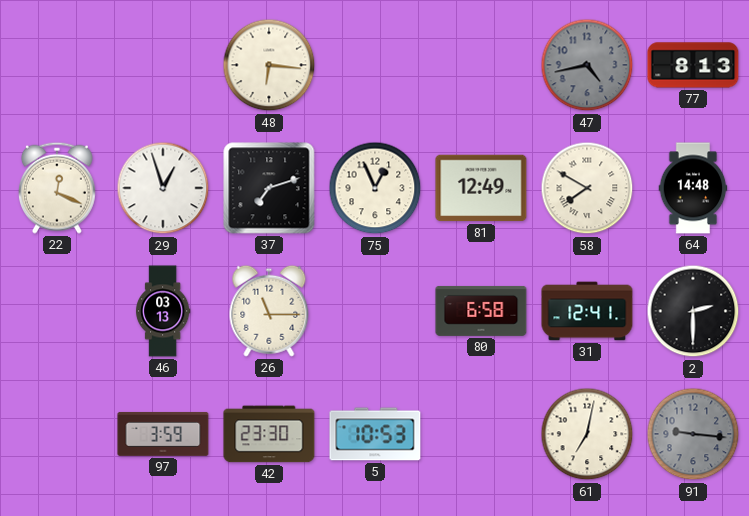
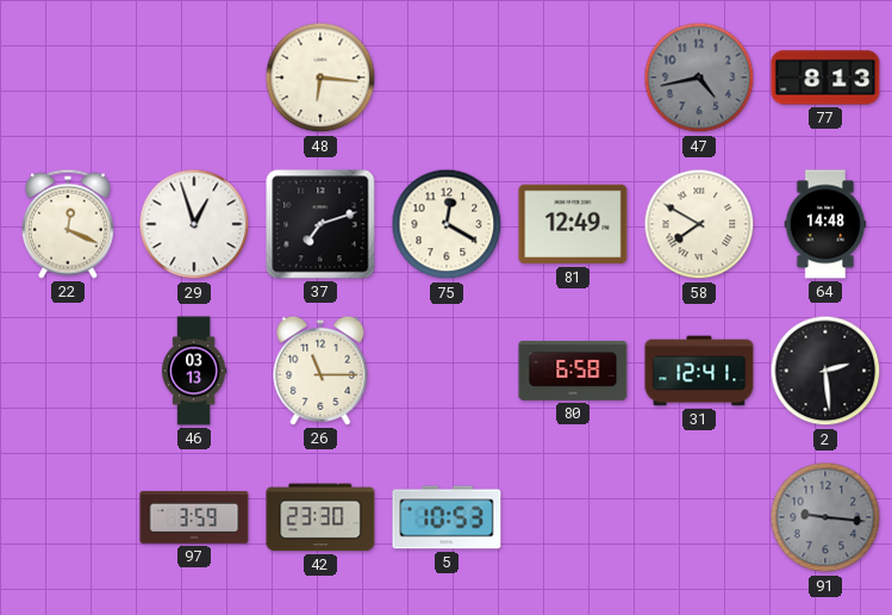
75: 12:56 -> 12:20 (447, 224)
2: 2:30 -> 2:29 (825, 371)
61: 7:02 -> none (587, 434)
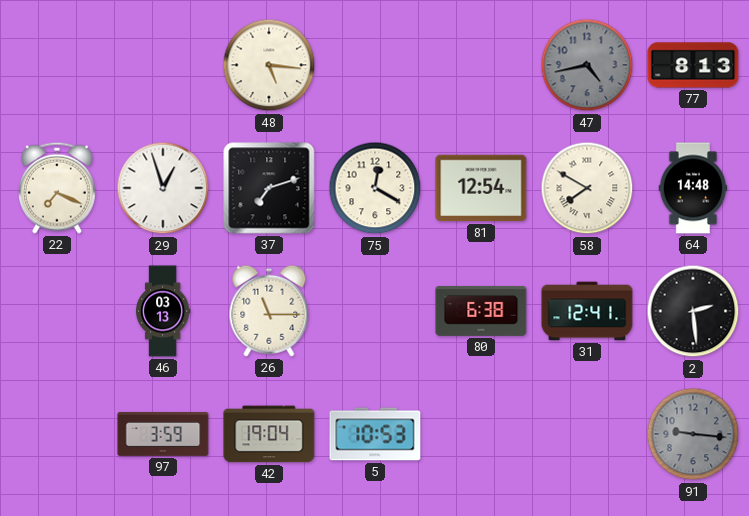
48: 6:16 -> 5:16 (269, 65)
22: 12:19 -> 7:19 (57, 188)
81: 12:49 -> 12:54 (481, 188)
80: 6:58 -> 6:38 (481, 311)
42: 23:30 -> 19:04 (269, 434)
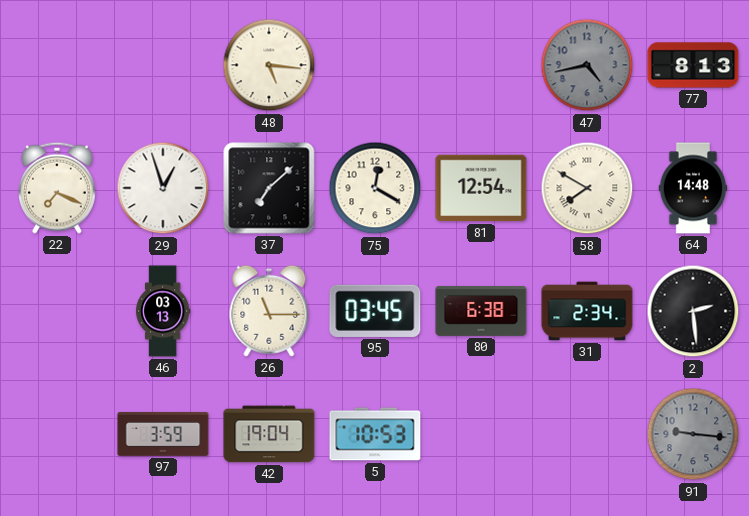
37: 7:12 -> 7:08 (269, 188)
95: none -> 03:45 (375, 311)
31: 12:41 -> 2:34 (587, 311)
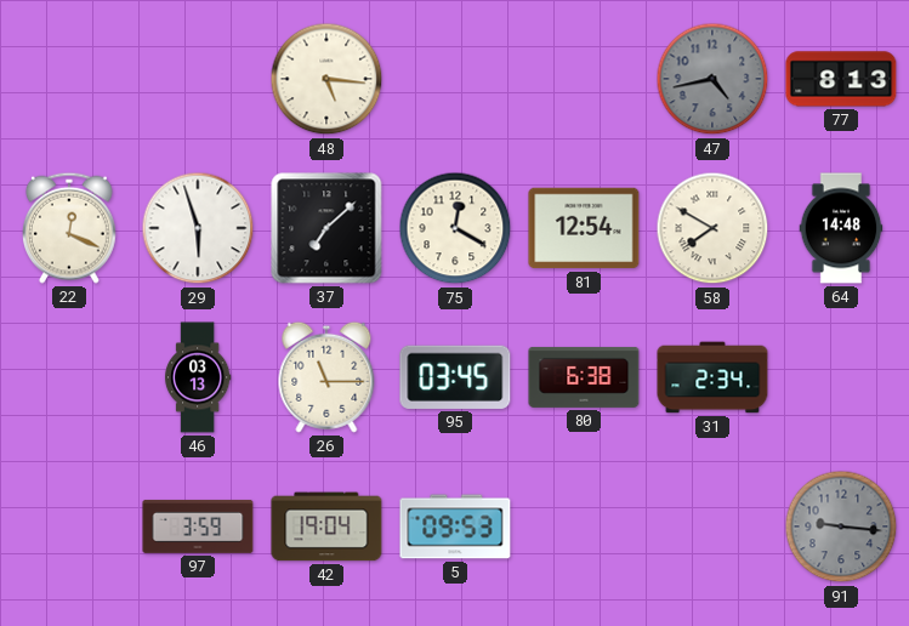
22: 7:19 -> 12:19 (69, 228)
29: 12:57 -> 5:57 (198, 228)
2: 2:29 -> none (693, 311)
5: 10:53 -> 09:53 (455, 527)
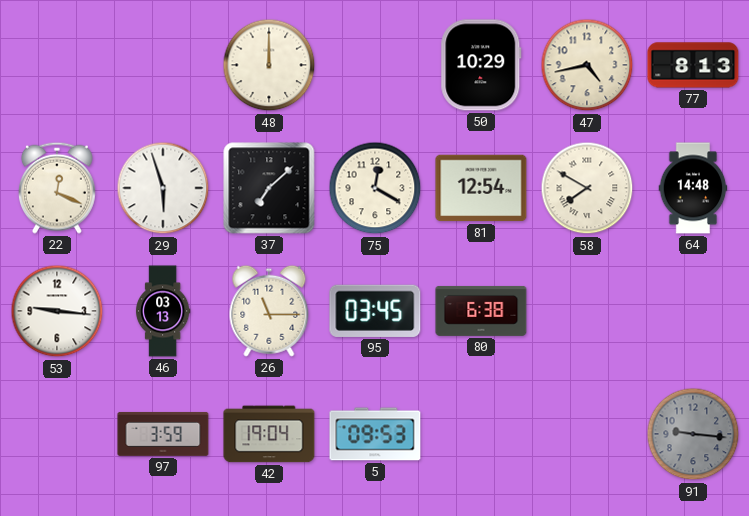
48: 5:16 -> 12:00 (269, 65)
50: none -> 10:29 (481, 65)
47 dial: grey -> cream (587, 65)
53: none -> 9:16 (57, 311)
31: 2:34 -> none (712, 377)
